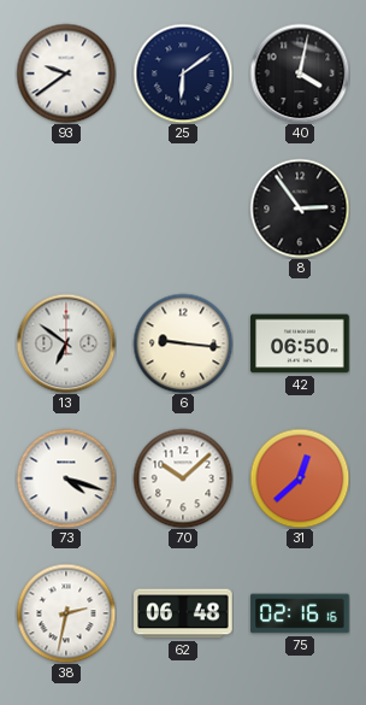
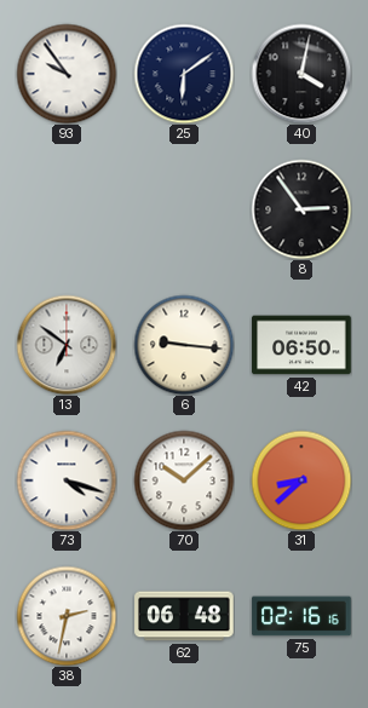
93: 9:39 -> 9:54 (67, 74)
31: 12:38 -> 8:38 (301, 480)
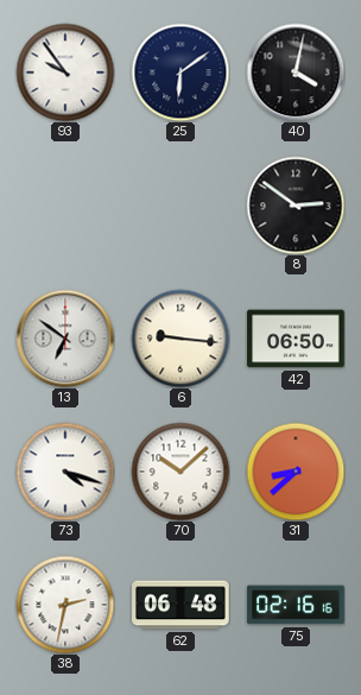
8: 2:54 -> 2:51 (296, 206)
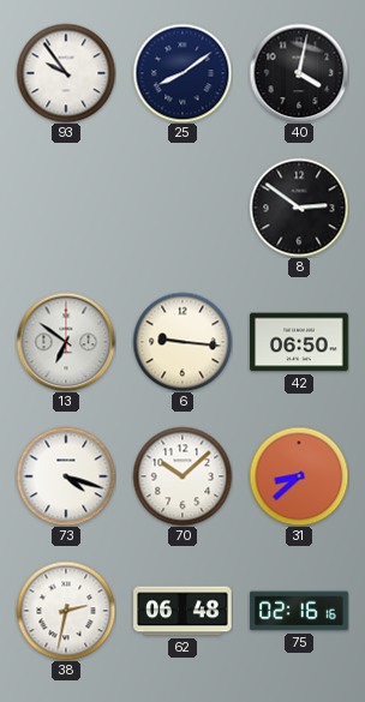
25: 6:09 -> 8:09 (182, 73)
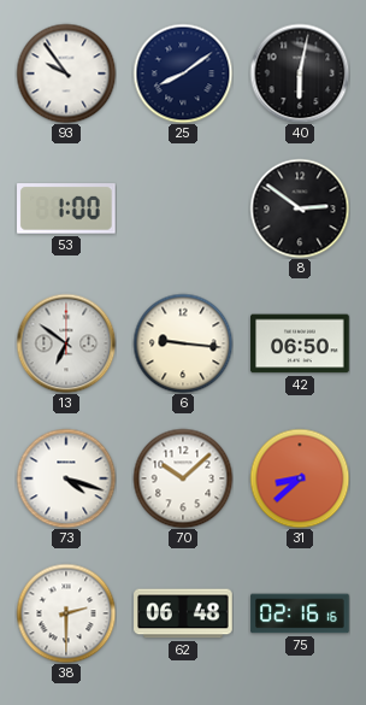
40: 4:02 -> 6:02 (300, 74)
53: none -> 1:00 (67, 208)
38: 2:32 -> 2:30 (66, 613)
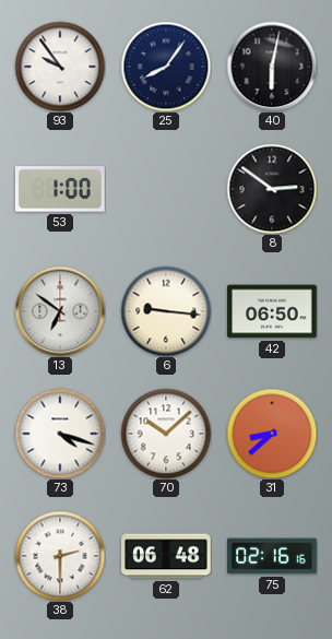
25: 8:09 -> 8:06 (166, 67)
